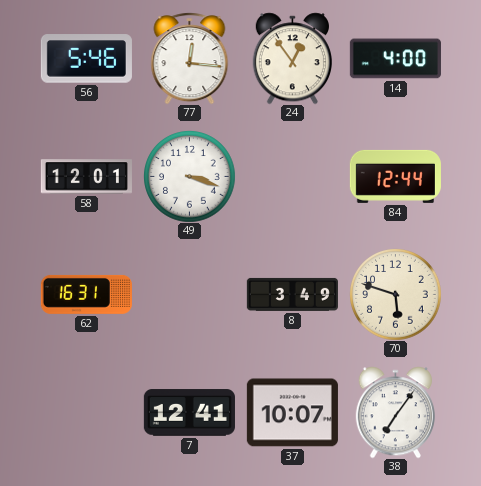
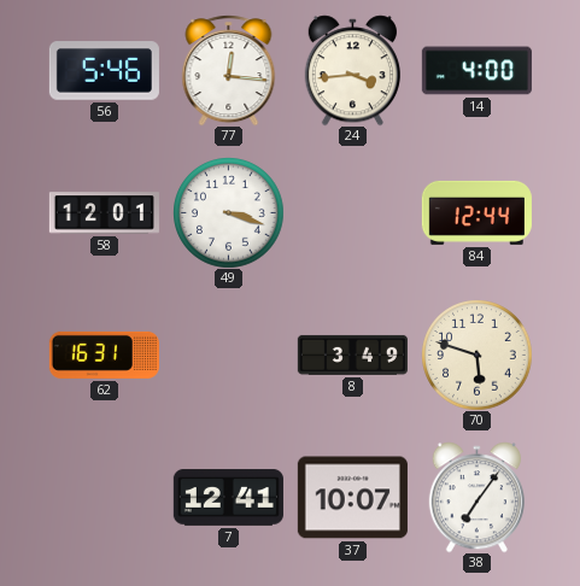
24: 12:54 -> 3:44 (352, 70)
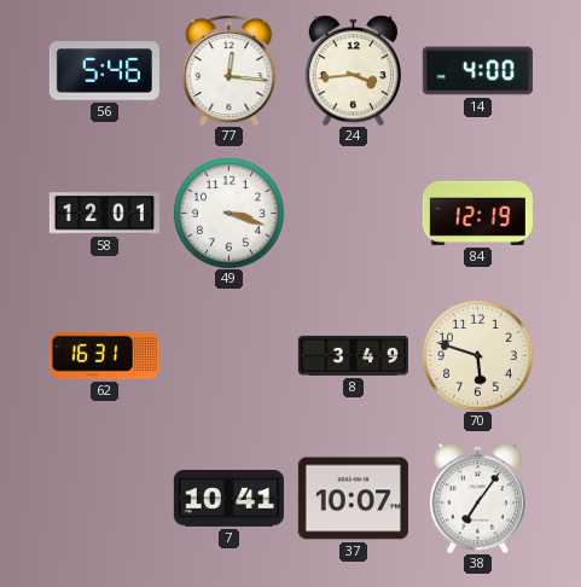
84: 12:44 -> 12:19 (477, 213)
7: 12:41 -> 10:41 (228, 499)
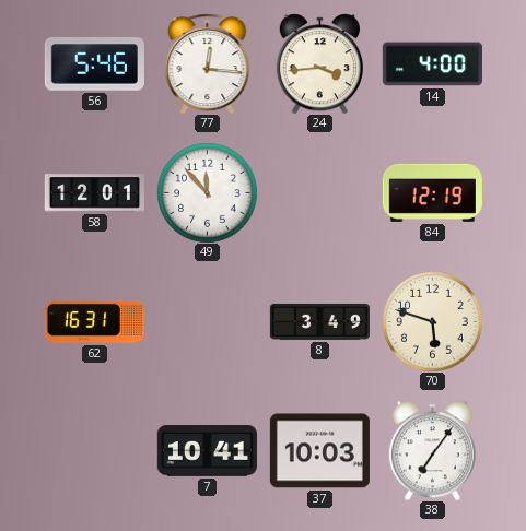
49: 3:18 -> 11:53 (208, 193)
37: 10:07 -> 10:03 (319, 451)
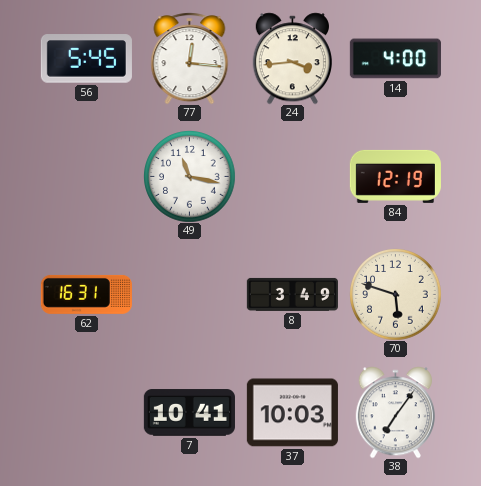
56: 5:46 -> 5:45 (86, 59)
58: 12:01 -> none (94, 193)
49: 11:53 -> 11:17 (190, 177)
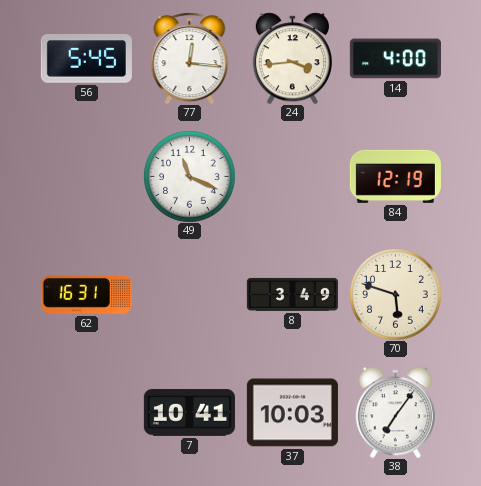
49: 11:17 -> 11:19 (190, 177)
